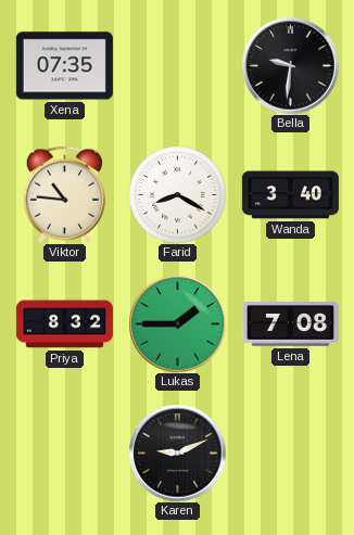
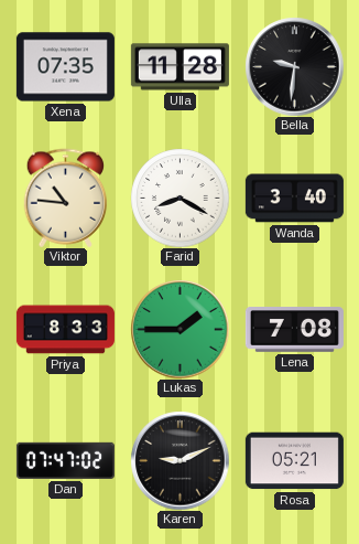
Ulla: none -> 11:28 (179, 67)
Priya: 8:32 -> 8:33 (65, 330)
Dan: none -> 07:47 (65, 460)
Rosa: none -> 05:21 (294, 461)
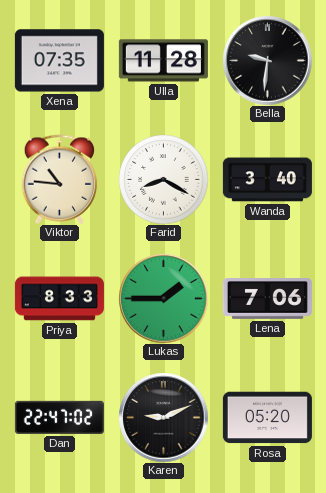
Lena: 7:08 -> 7:06 (267, 299)
Dan: 07:47 -> 22:47 (59, 417)
Rosa: 05:21 -> 05:20 (267, 418)
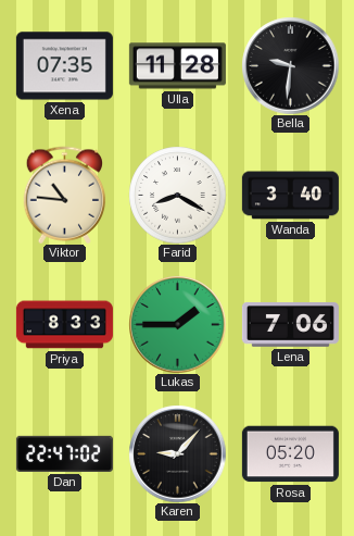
Karen: 9:11 -> 9:07 (177, 453)
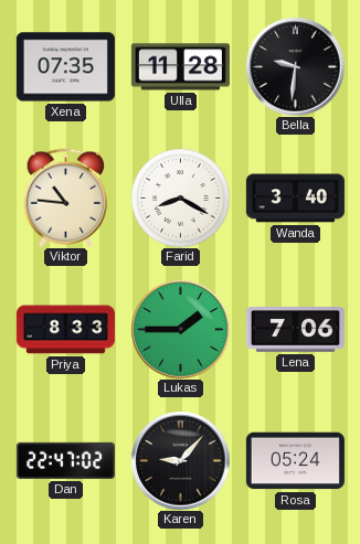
Rosa: 05:20 -> 05:24 (295, 461)
